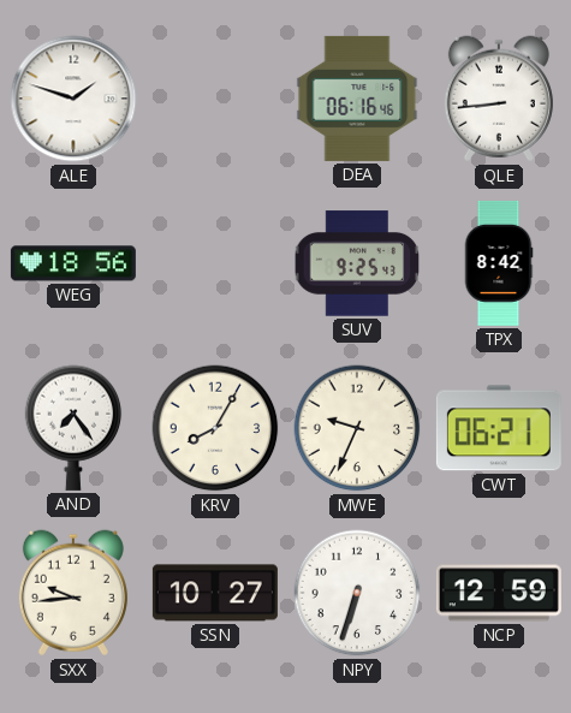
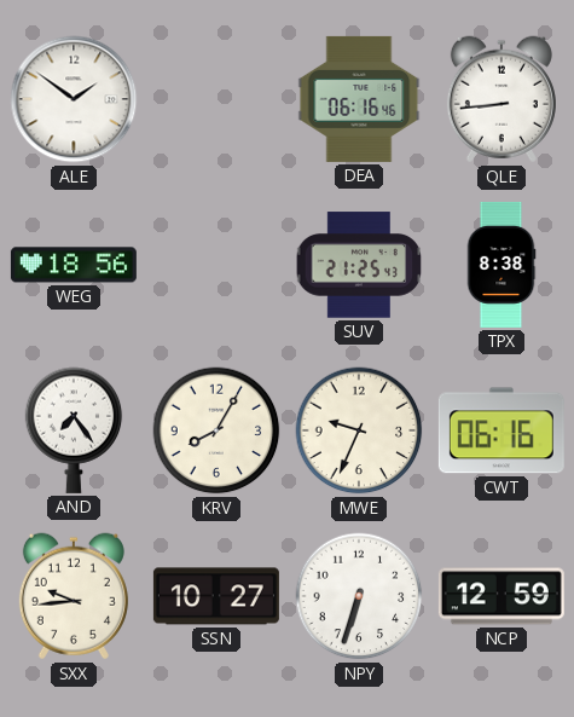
ALE: 1:48 -> 1:51 (74, 99)
SUV: 9:25 -> 21:25 (359, 265)
TPX: 8:42 -> 8:38 (501, 265)
CWT: 06:21 -> 06:16 (501, 430)
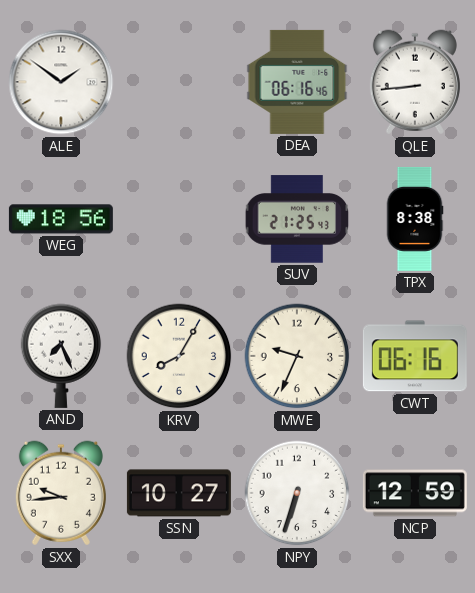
AND: 7:24 -> 7:26 (61, 356)
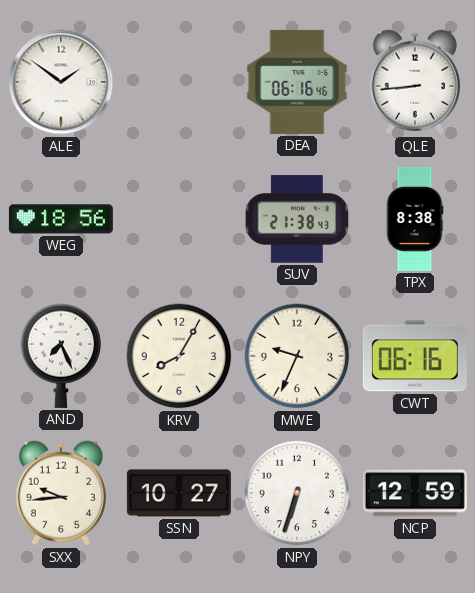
SUV: 21:25 -> 21:38 (297, 219)
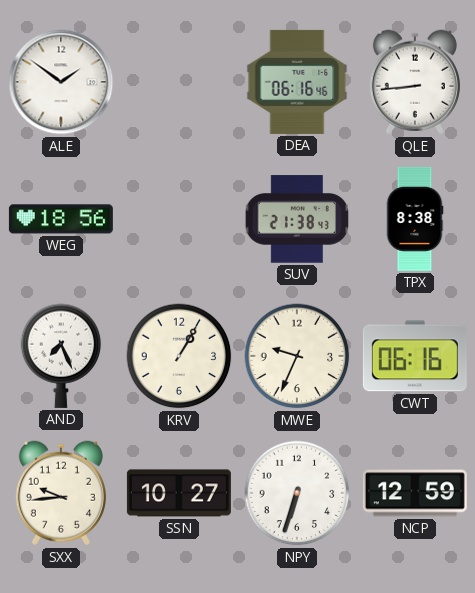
KRV: 8:05 -> 1:05 (179, 356)
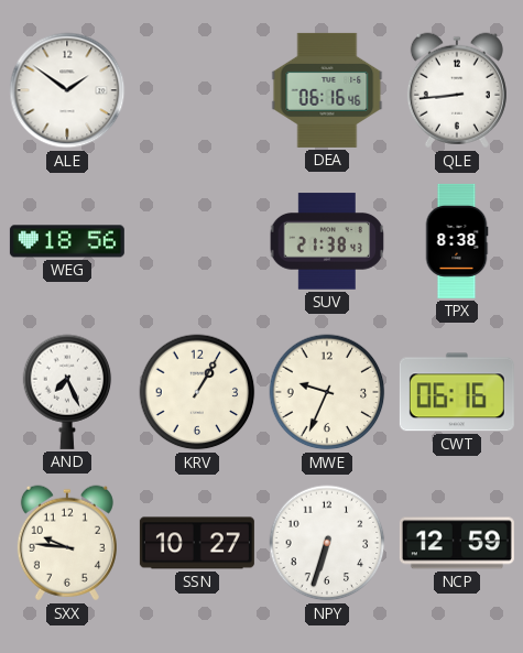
SXX: 9:44 -> 9:46 (67, 543)
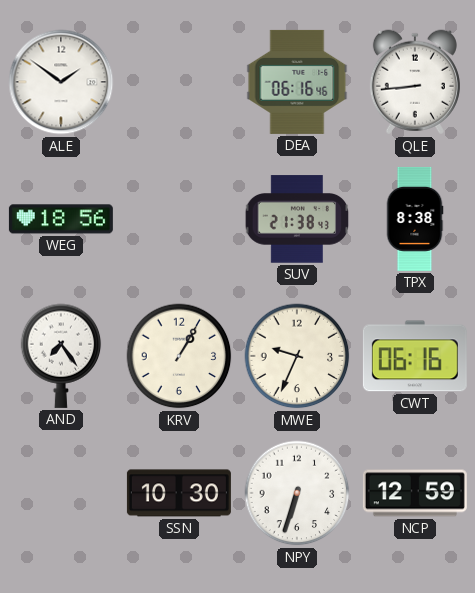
AND: 7:26 -> 7:24 (61, 356)
SXX: 9:46 -> none (67, 543)
SSN: 10:27 -> 10:30 (179, 493)
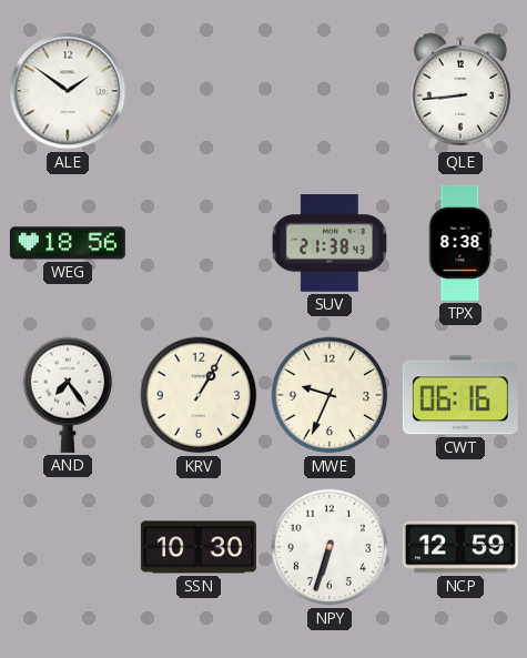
DEA: 06:16 -> none (297, 82)
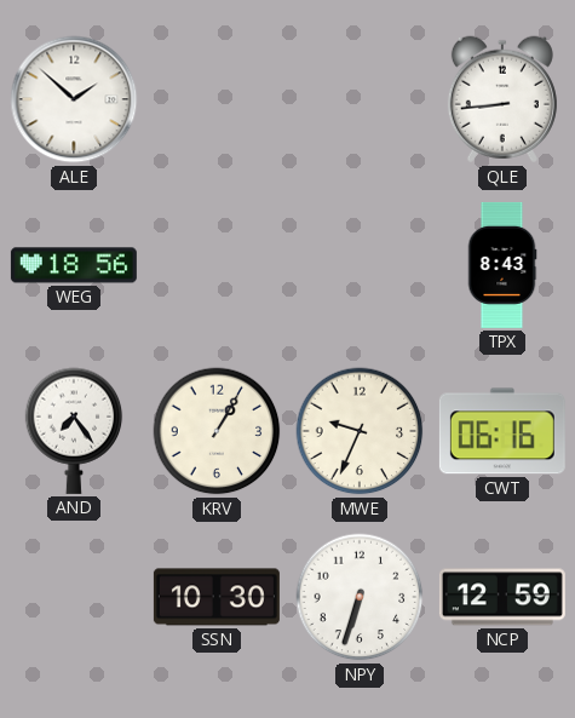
ALE: 1:51 -> 1:52 (74, 99)
SUV: 21:38 -> none (330, 243)
TPX: 8:38 -> 8:43 (502, 265)
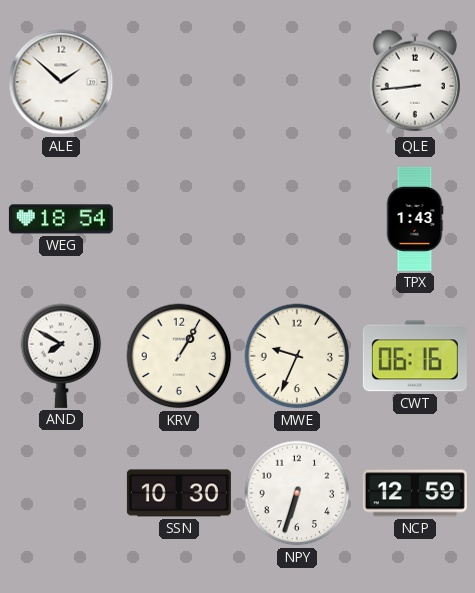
WEG: 18:56 -> 18:54 (61, 219)
TPX: 8:43 -> 1:43 (415, 219)
AND: 7:24 -> 7:50 (61, 356)
